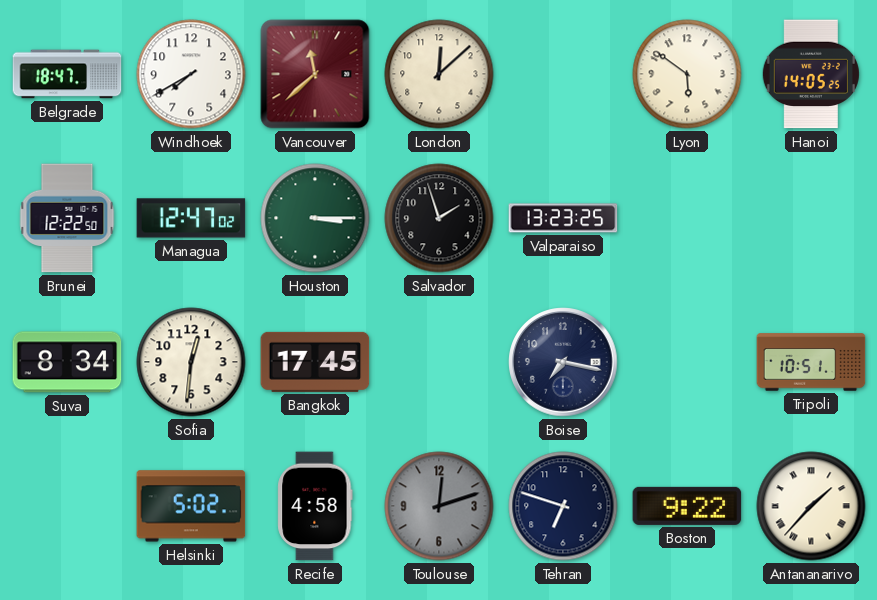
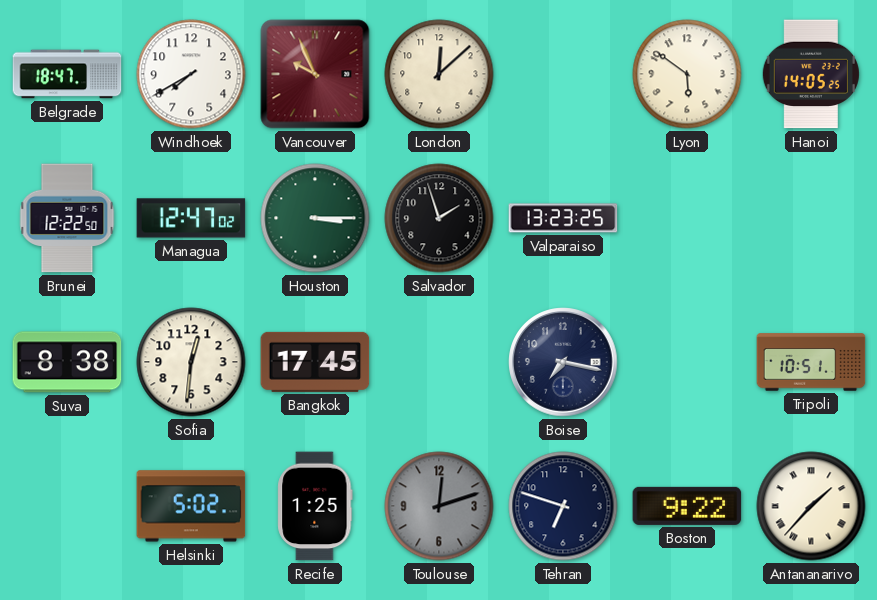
Vancouver: 11:38 -> 9:56 (315, 74)
Suva: 8:34 -> 8:38 (67, 362)
Recife: 4:58 -> 1:25 (315, 506)
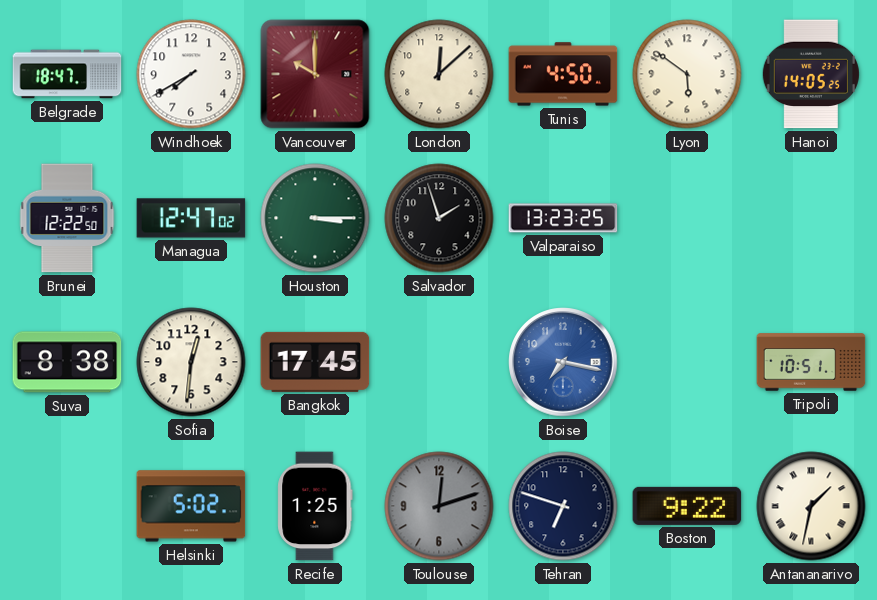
Vancouver: 9:56 -> 10:00 (315, 74)
Tunis: none -> 4:50 (563, 74)
Boise dial: navy -> blue (563, 362)
Antananarivo: 1:37 -> 1:32 (811, 506)
